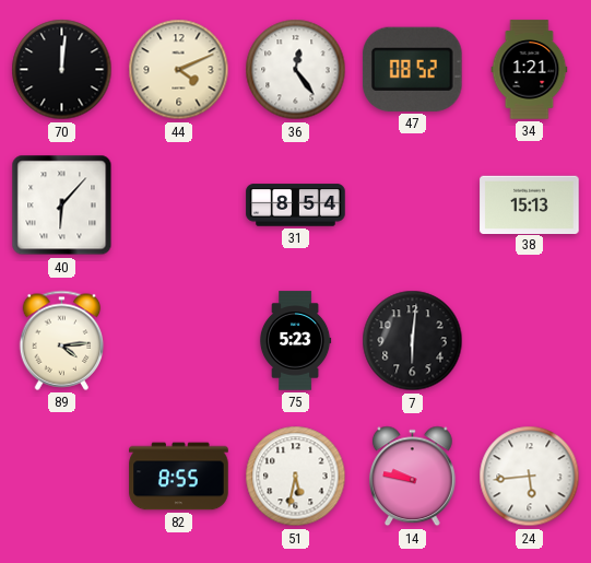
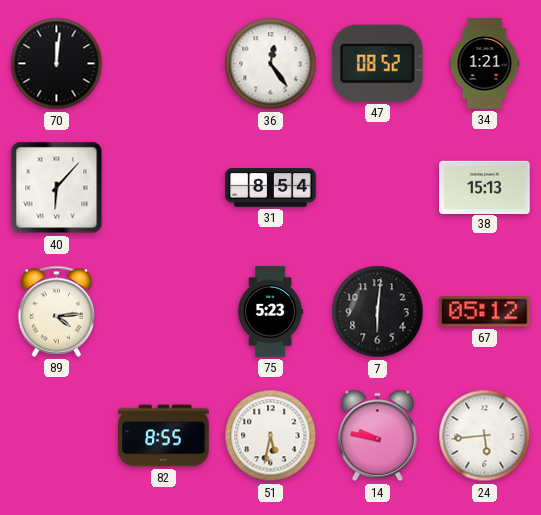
44: 4:11 -> none (179, 70)
67: none -> 05:12 (485, 312)
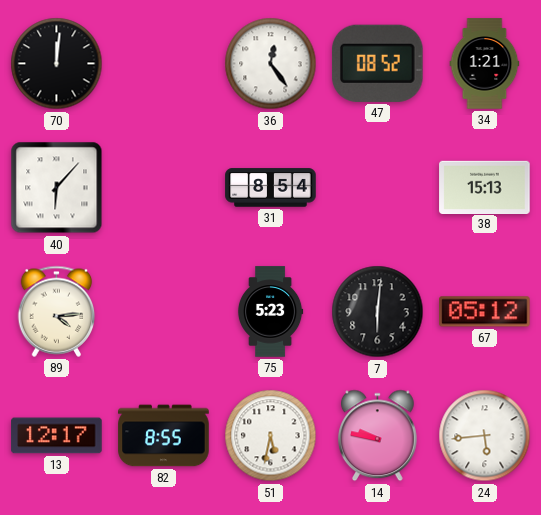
13: none -> 12:17 (57, 436)
